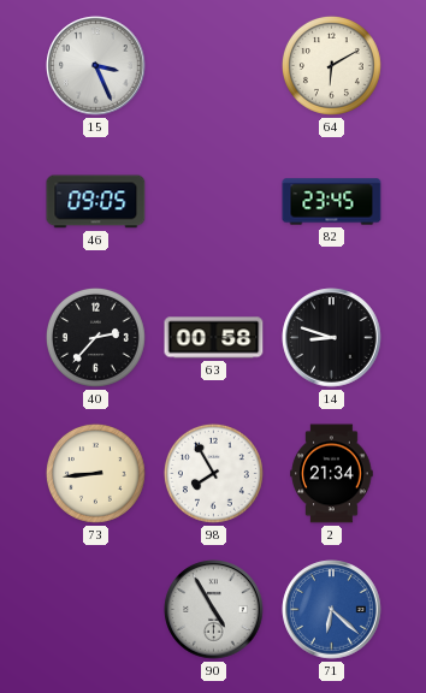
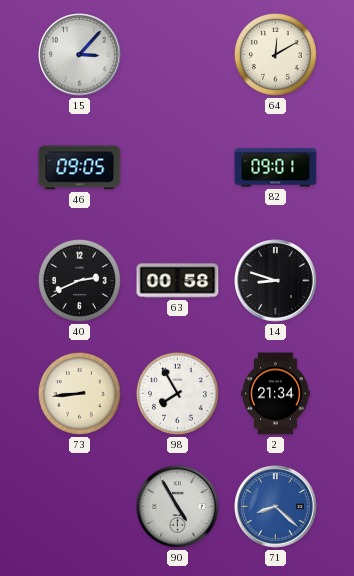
15: 3:26 -> 3:07 (80, 55)
64: 6:10 -> 12:10 (275, 54)
82: 23:45 -> 09:01 (276, 168)
40: 2:37 -> 2:41 (79, 280)
71: 6:22 -> 8:22 (276, 507)
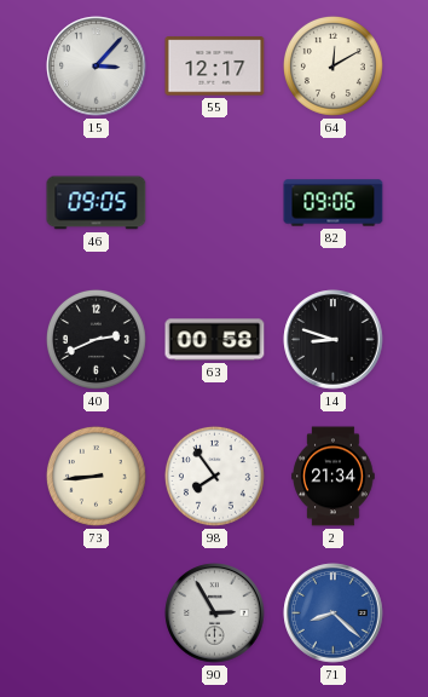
55: none -> 12:17 (215, 67)
82: 09:01 -> 09:06 (334, 203)
98: 7:55 -> 7:54 (214, 476)
90: 4:55 -> 2:55 (215, 614)
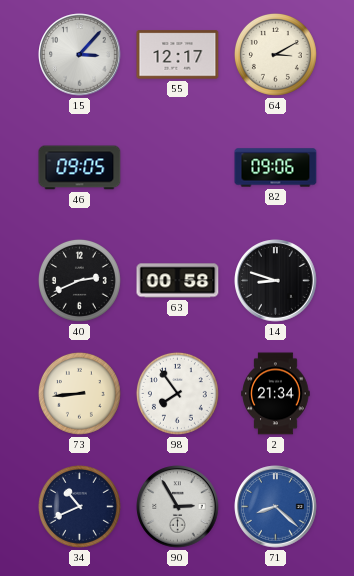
64: 12:10 -> 3:10 (275, 54)
34: none -> 10:41 (79, 506)
